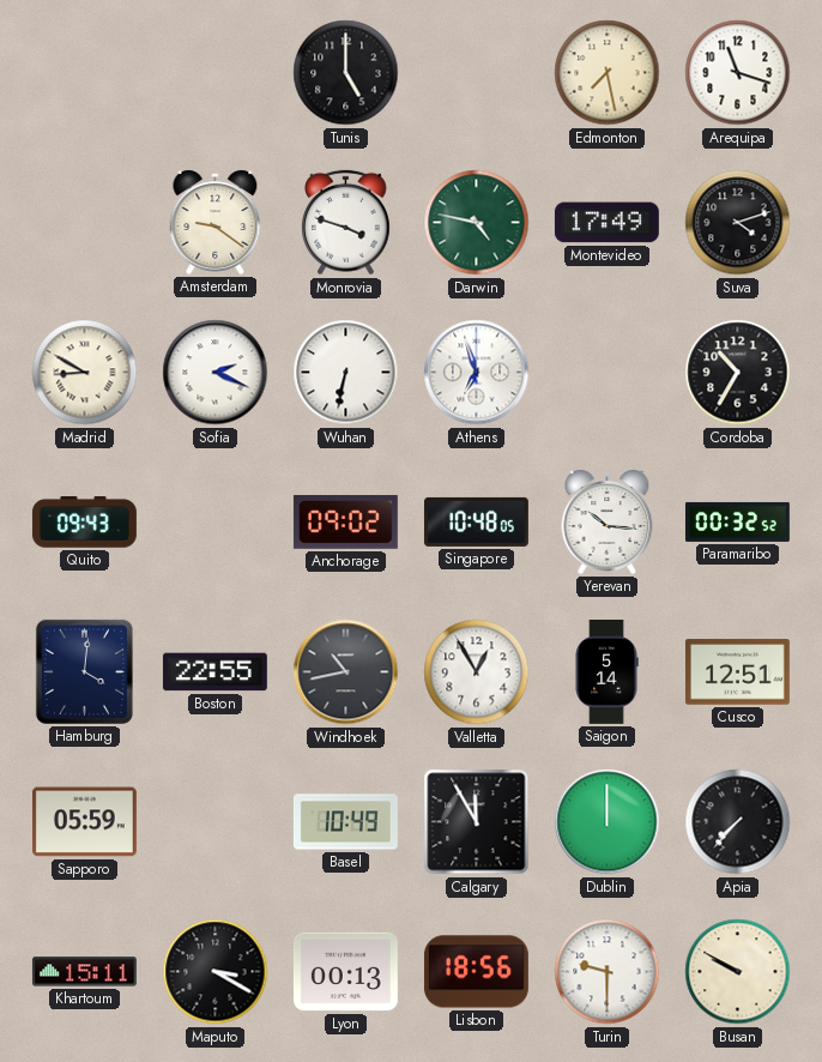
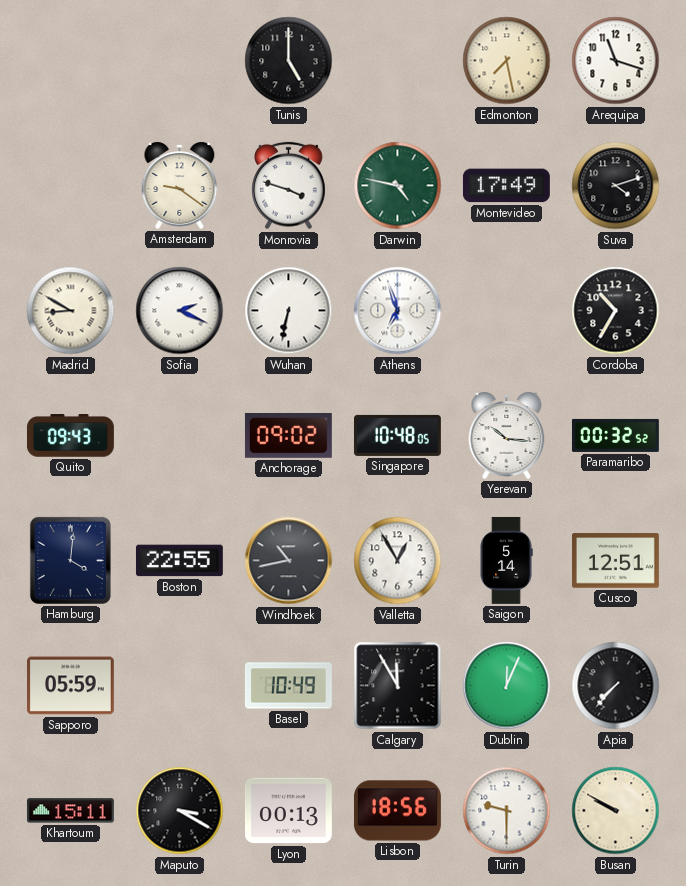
Dublin: 12:00 -> 12:04 (507, 686)
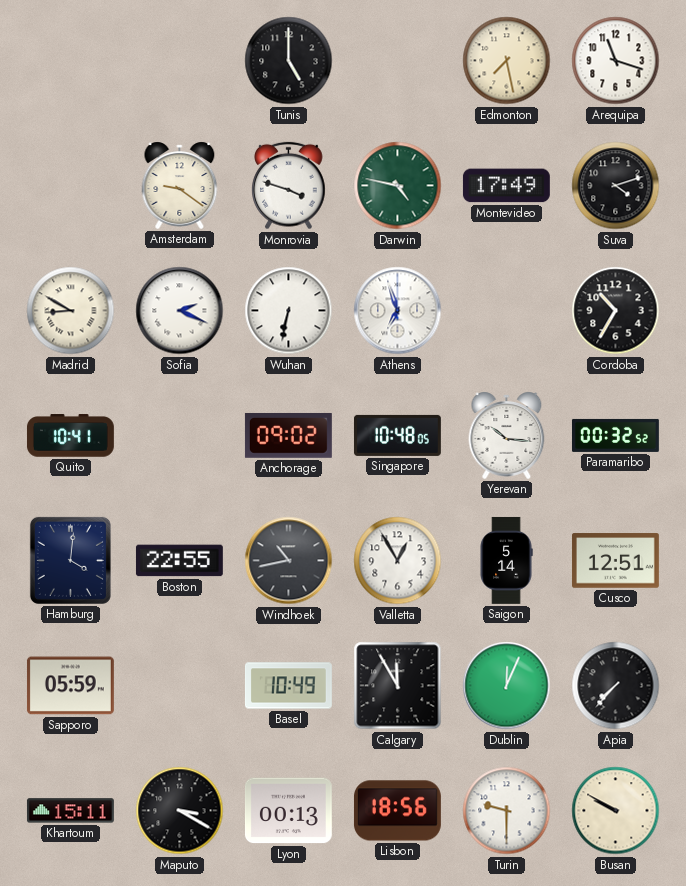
Quito: 09:43 -> 10:41 (70, 436)
